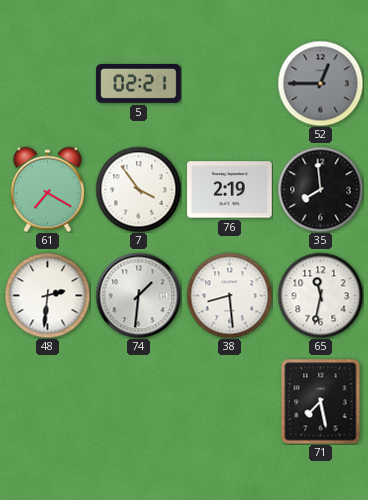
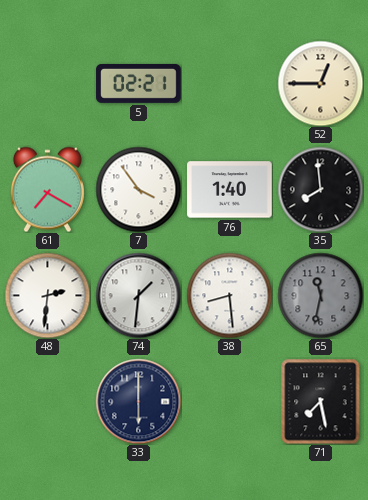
52 dial: grey -> cream (320, 83)
76: 2:19 -> 1:40 (230, 190)
65 dial: white -> grey (320, 295)
33: none -> 6:00 (138, 401)
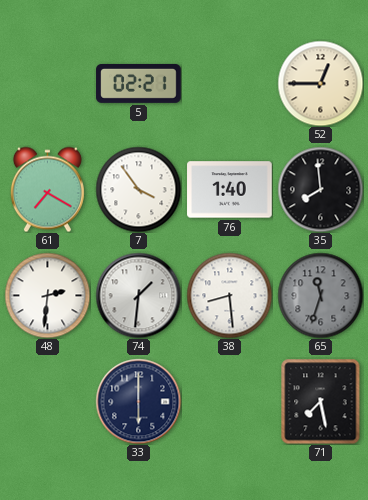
65: 11:32 -> 11:33 (320, 295)
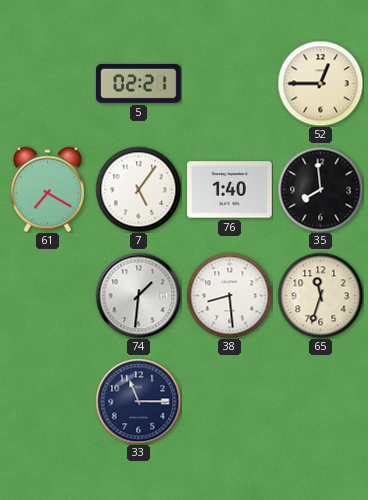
7: 3:54 -> 5:06 (138, 189)
48: 2:31 -> none (47, 295)
65 dial: grey -> cream (320, 295)
33: 6:00 -> 11:15 (138, 401)
71: 7:28 -> none (321, 401)
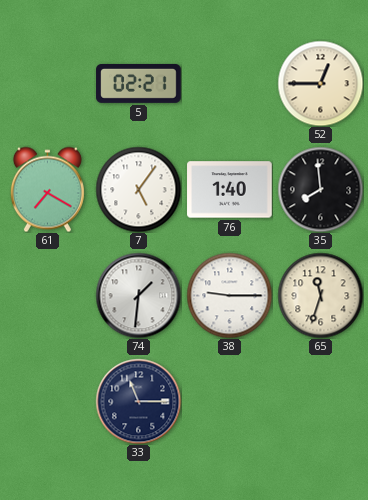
38: 8:29 -> 9:15 (229, 295)
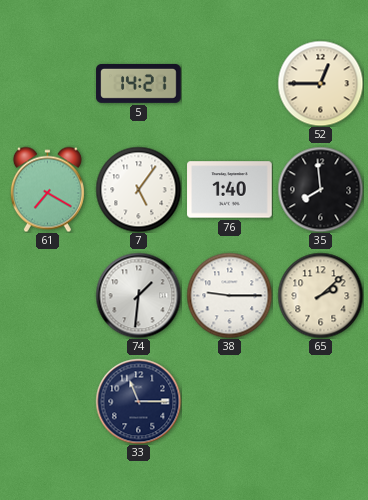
5: 02:21 -> 14:21 (139, 83)
65: 11:33 -> 2:08 (320, 295)
